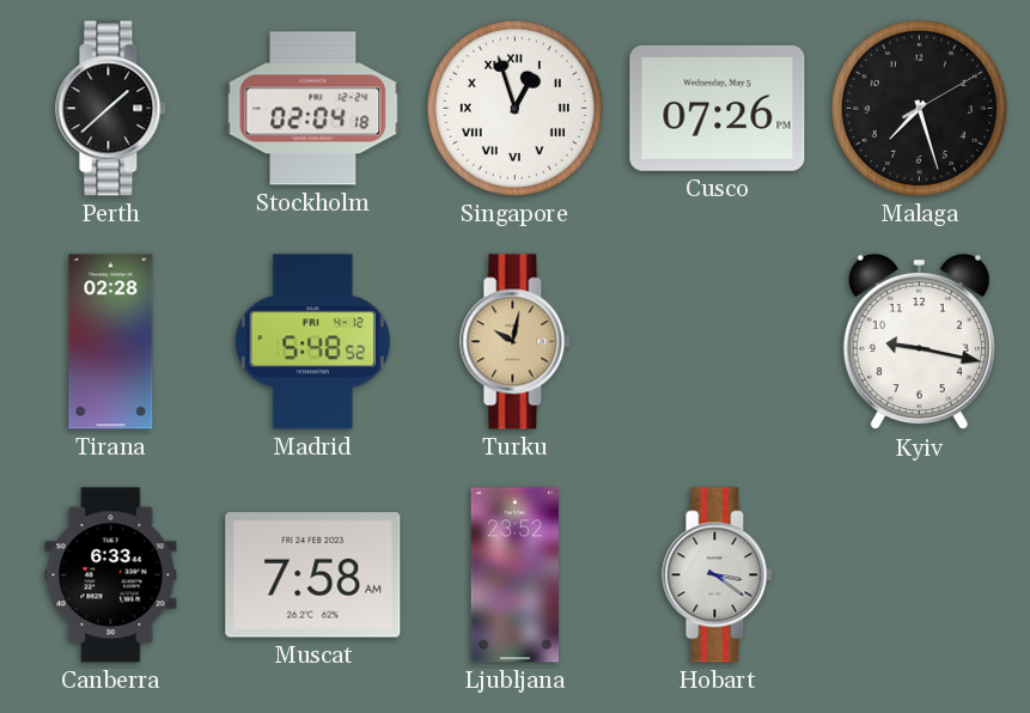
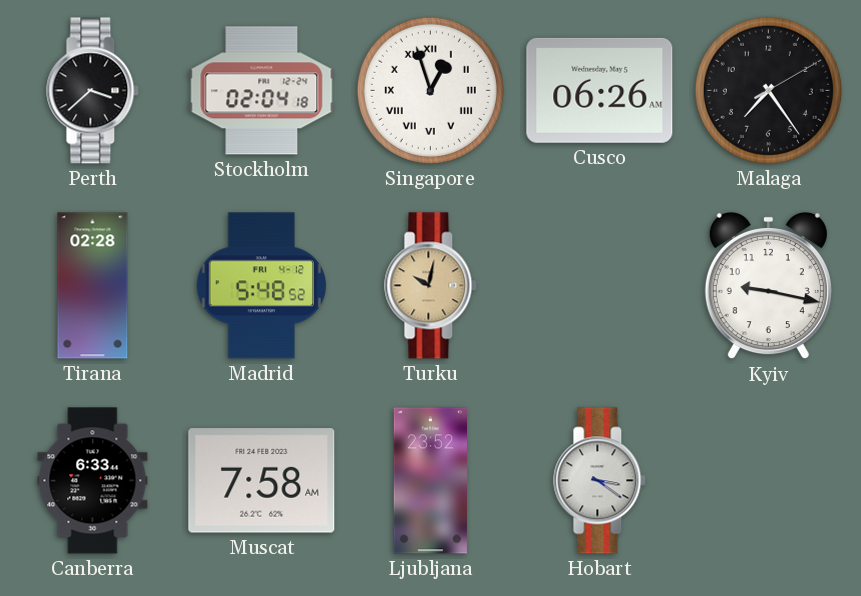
Perth: 1:38 -> 3:38 (93, 91)
Cusco: 07:26 -> 06:26 (600, 90)
Malaga: 7:27 -> 7:24 (768, 90)
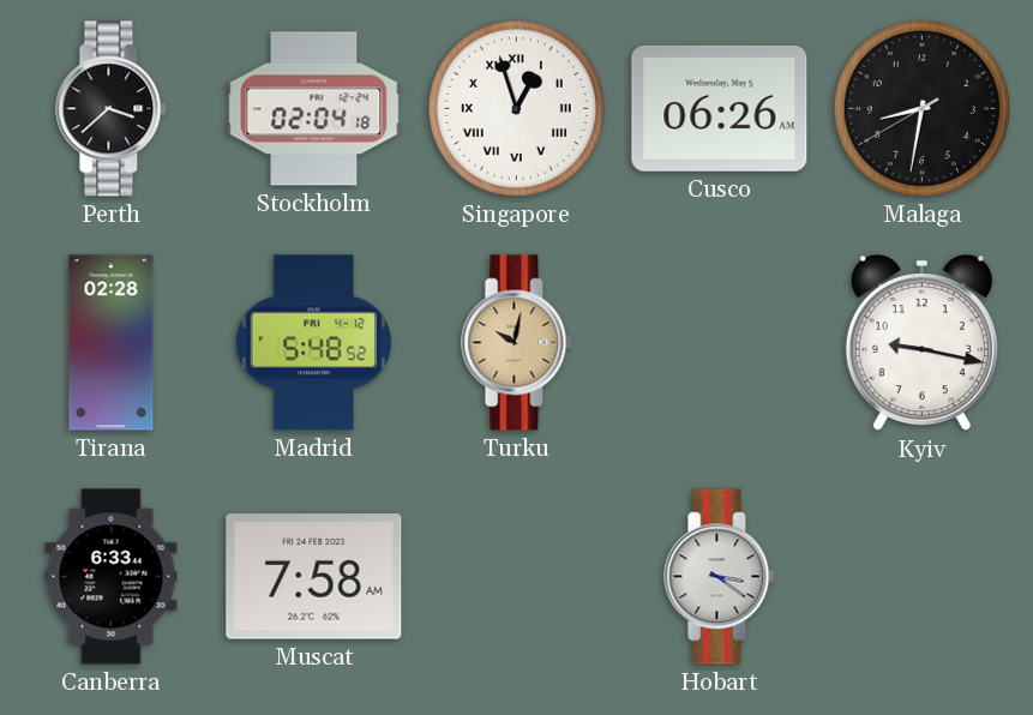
Malaga: 7:24 -> 8:31 (921, 108)
Ljubljana: 23:52 -> none (430, 481)
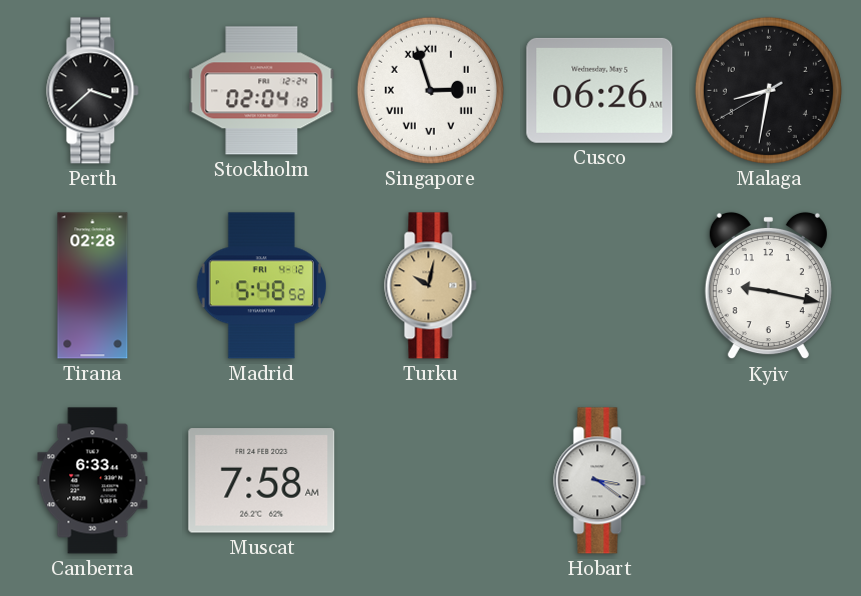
Singapore: 12:57 -> 2:57 (430, 90)
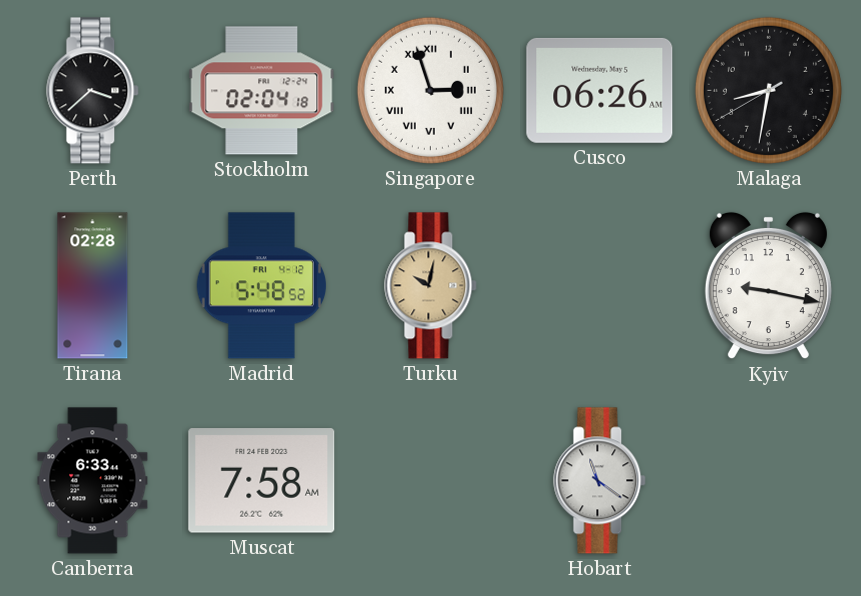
Hobart: 3:21 -> 11:21 (600, 481)
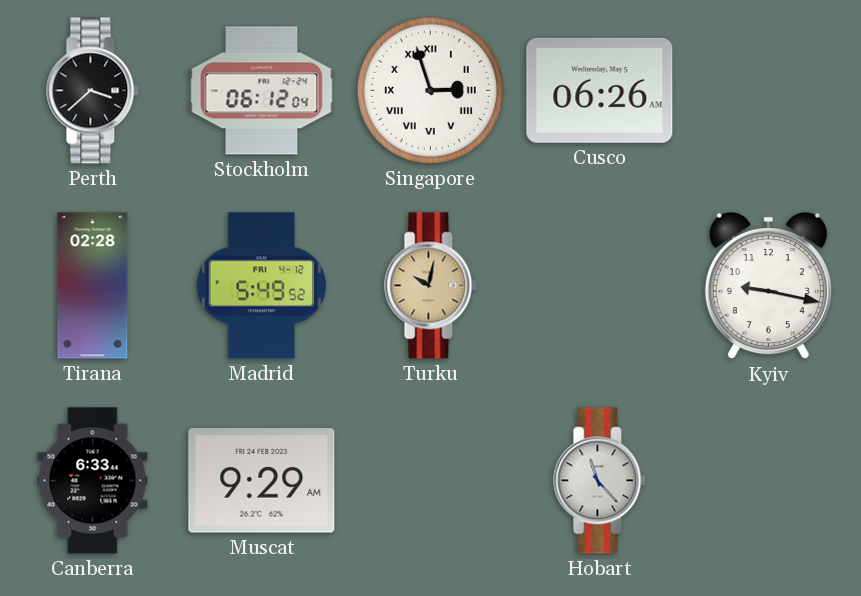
Stockholm: 02:04 -> 06:12 (262, 91)
Malaga: 8:31 -> none (768, 90)
Madrid: 5:48 -> 5:49 (262, 286)
Muscat: 7:58 -> 9:29 (262, 481)
Hobart: 11:21 -> 11:23 (600, 481)
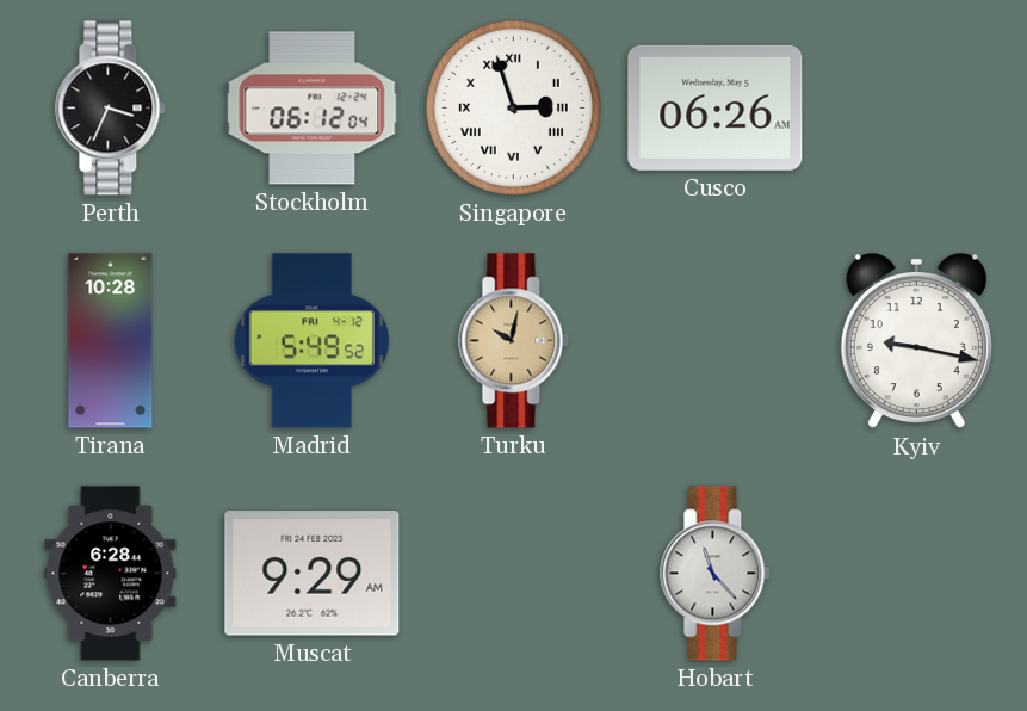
Perth: 3:38 -> 3:34 (111, 109)
Tirana: 02:28 -> 10:28 (111, 341)
Canberra: 6:33 -> 6:28 (111, 574)
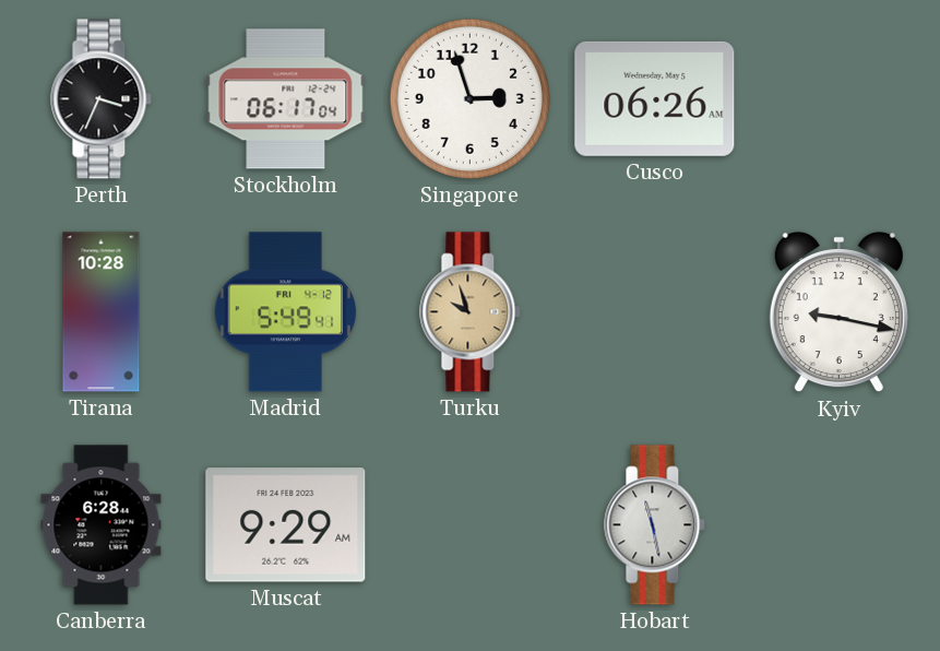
Stockholm: 06:12 -> 06:17 (286, 99)
Singapore numerals: Roman -> Arabic (469, 98)
Madrid: 5:49:52 -> 5:49:41 (286, 312)
Turku: 10:02 -> 9:57 (471, 312)
Hobart: 11:23 -> 11:28 (655, 525)
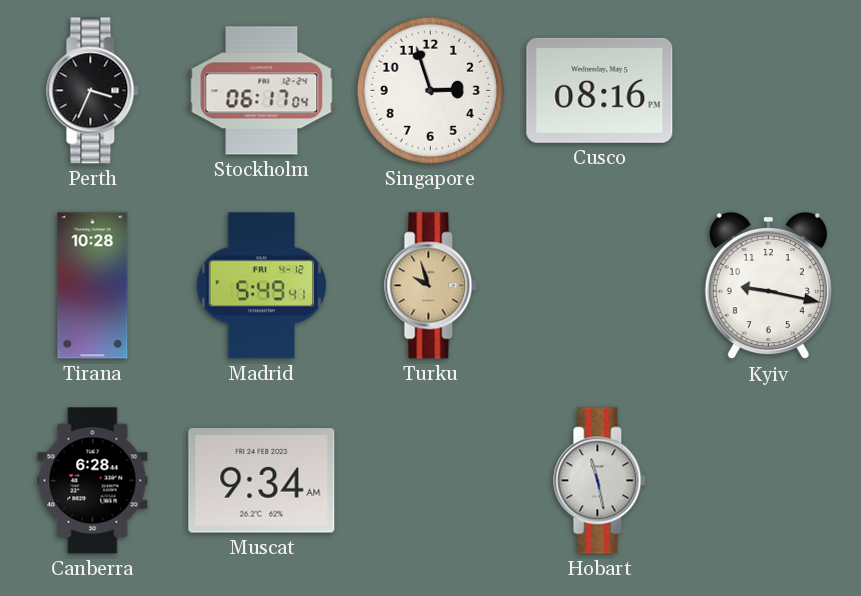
Cusco: 06:26 -> 08:16 (600, 90)
Muscat: 9:29 -> 9:34 (262, 481)
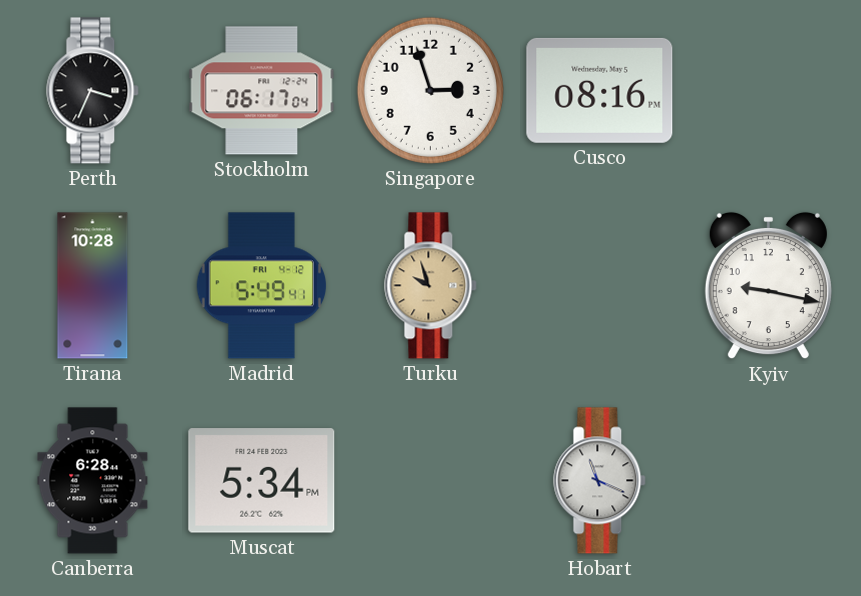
Muscat: 9:34 -> 5:34 (262, 481)
Hobart: 11:28 -> 11:19 (600, 481)
